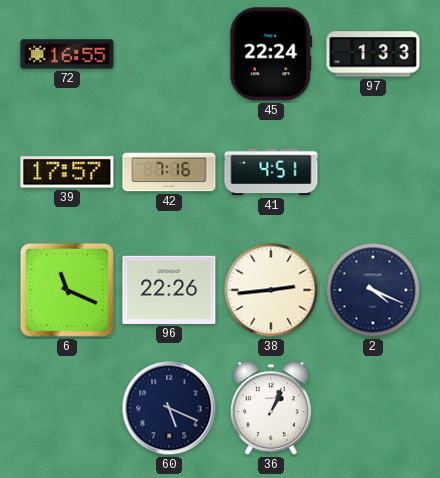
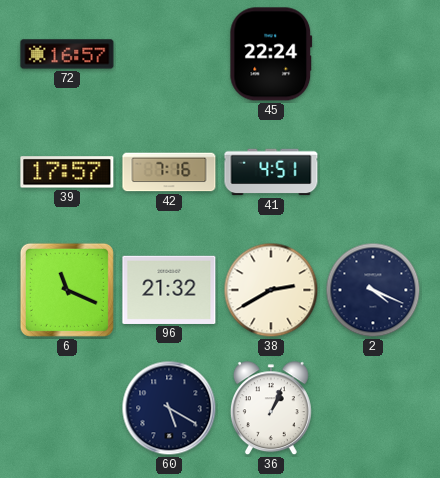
72: 16:55 -> 16:57 (67, 54)
97: 1:33 -> none (373, 54)
96: 22:26 -> 21:32 (169, 290)
38: 2:44 -> 2:40 (271, 290)
60: 5:19 -> 5:20 (169, 408)
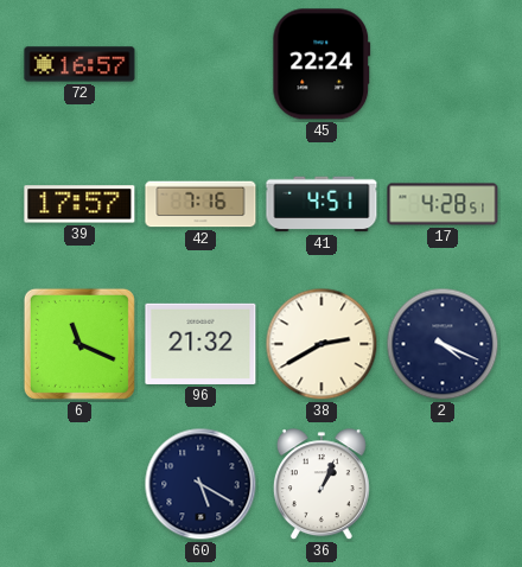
17: none -> 4:28 (443, 204)
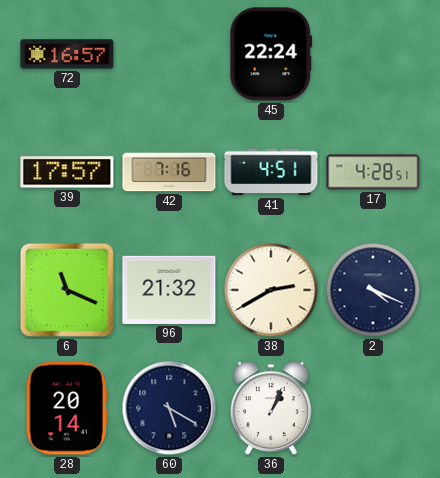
28: none -> 20:14 (67, 408)
